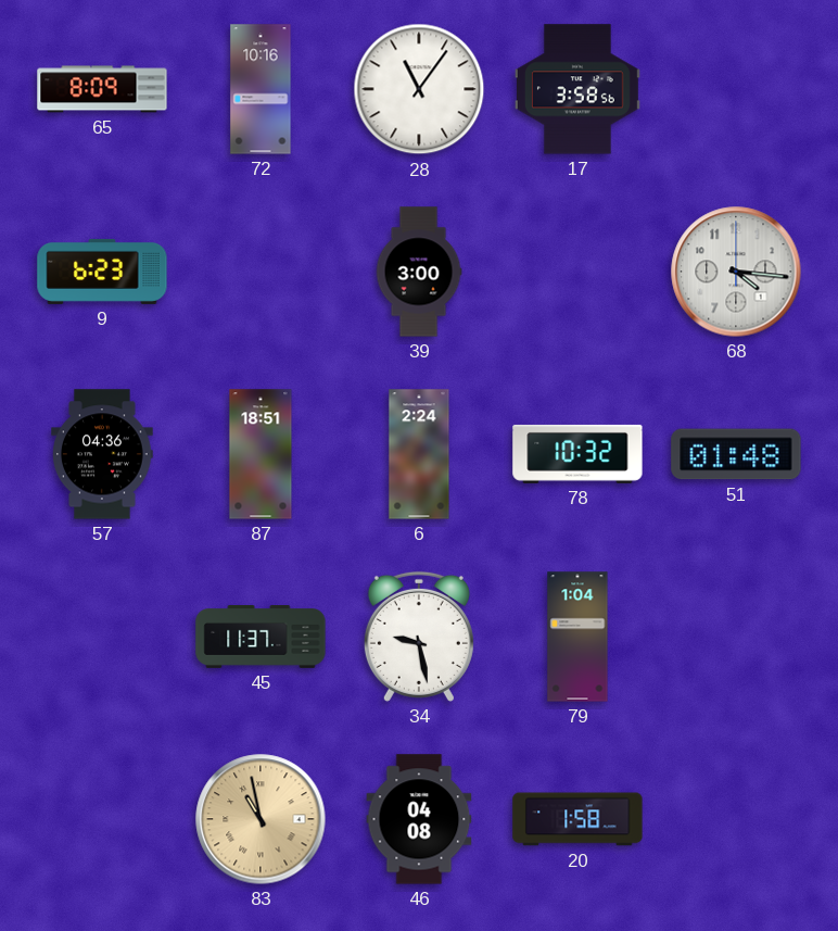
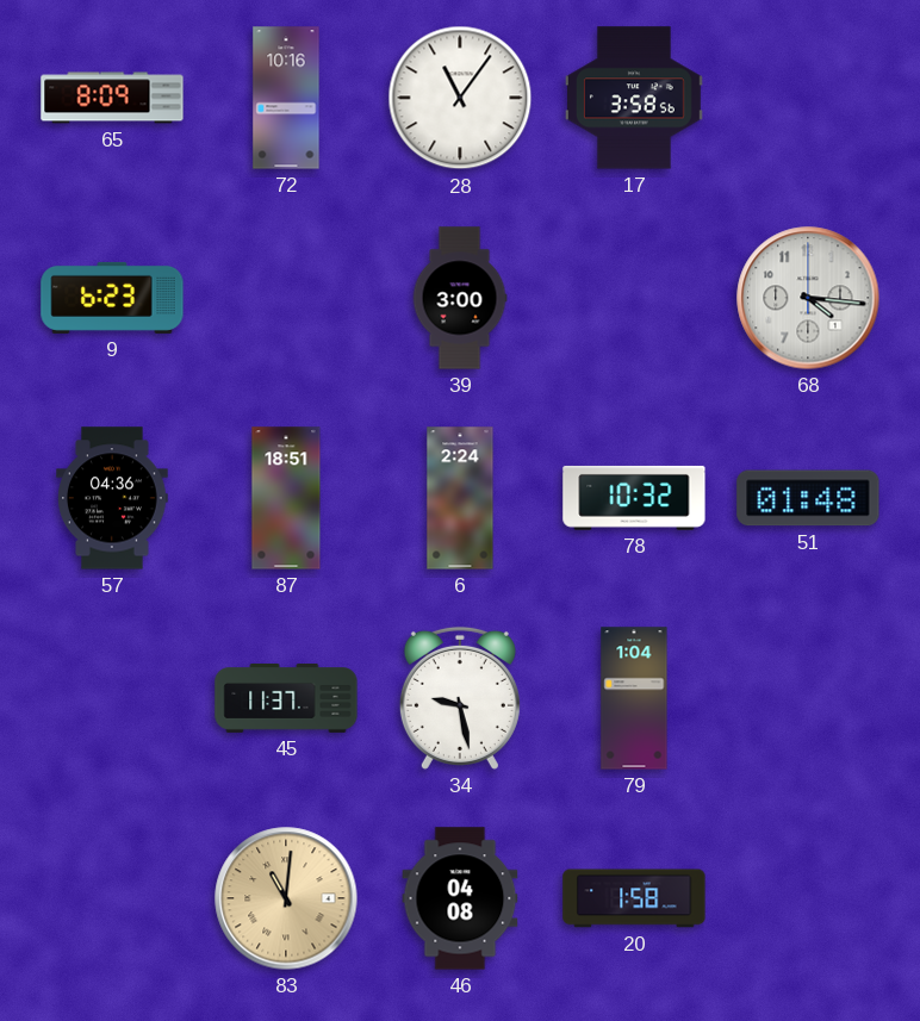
83: 10:58 -> 11:01 (286, 898)
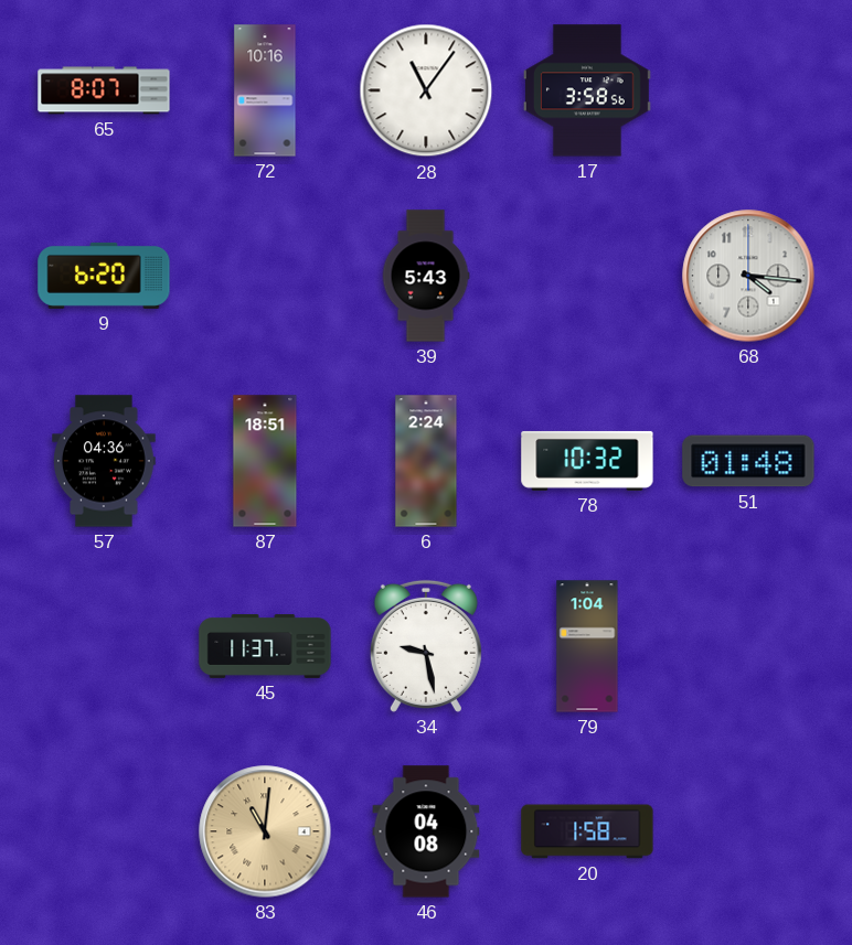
65: 8:09 -> 8:07 (104, 90)
9: 6:23 -> 6:20 (104, 276)
39: 3:00 -> 5:43 (426, 276)
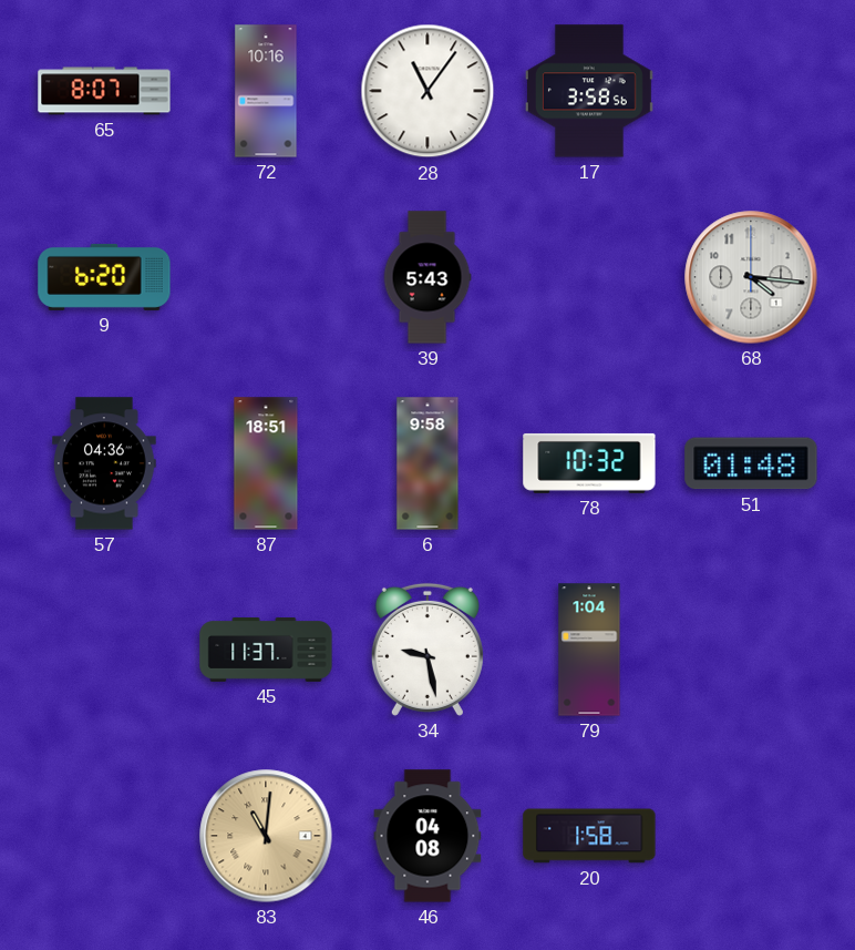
6: 2:24 -> 9:58 (427, 463)
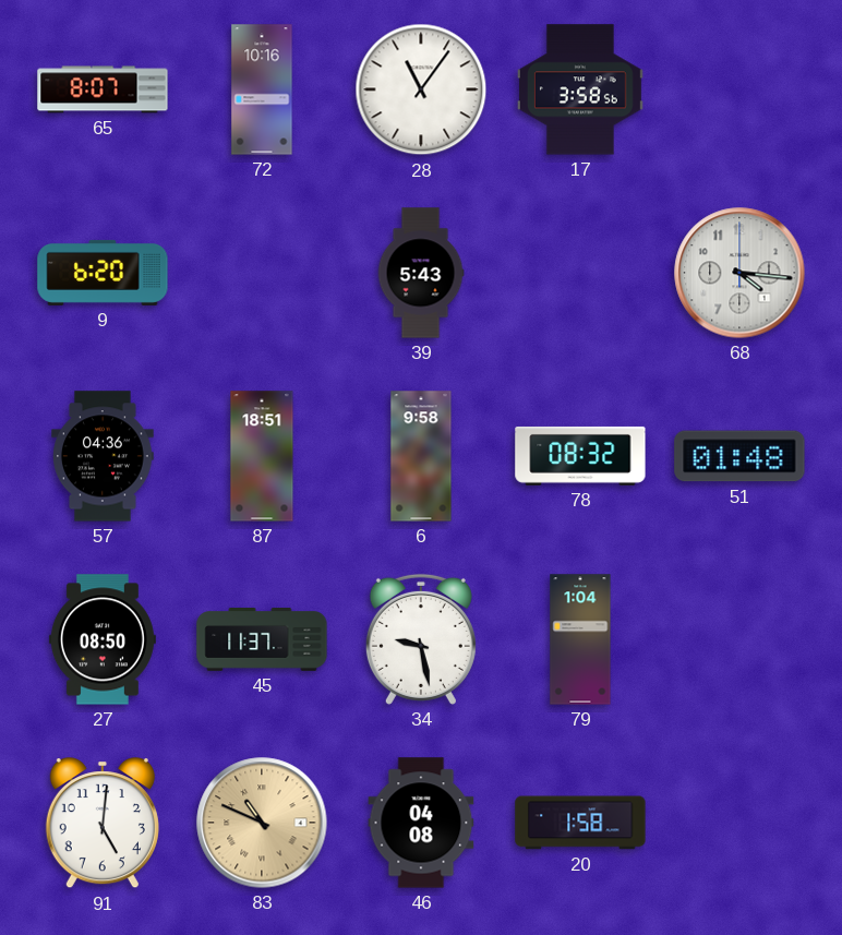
78: 10:32 -> 08:32 (580, 456)
27: none -> 08:50 (103, 639)
91: none -> 5:01 (103, 824)
83: 11:01 -> 10:49 (262, 823)
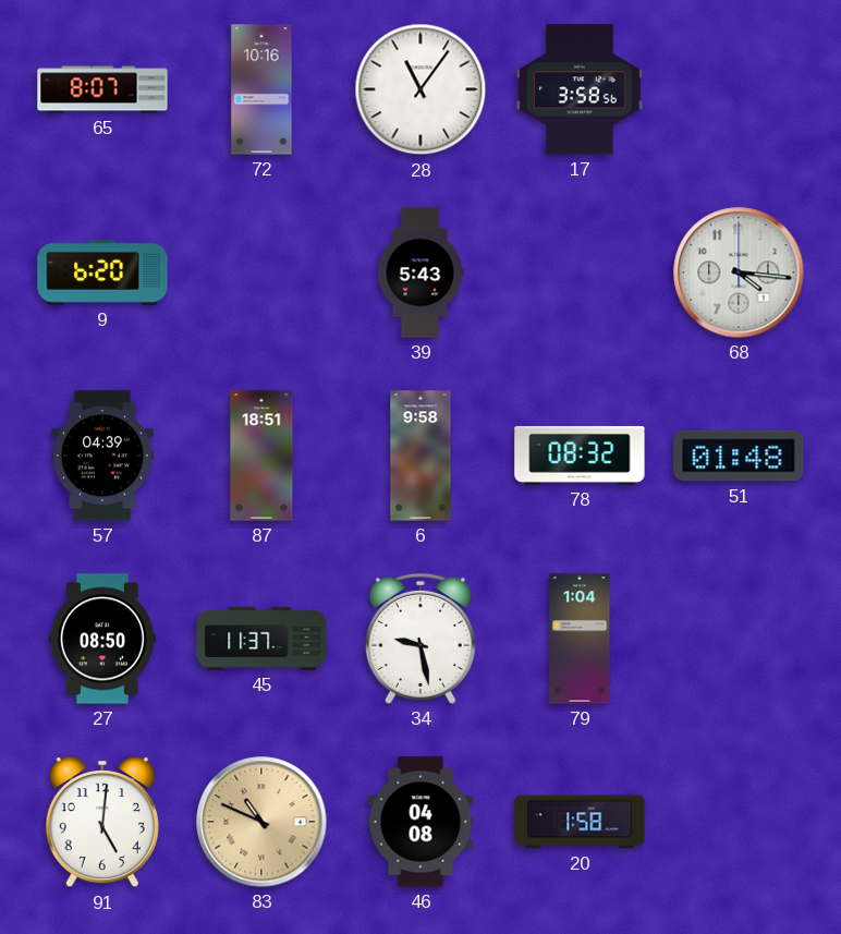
57: 04:36 -> 04:39 (103, 456)
